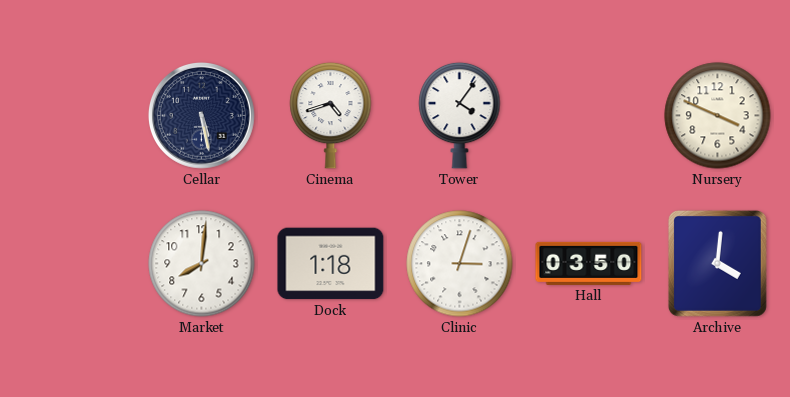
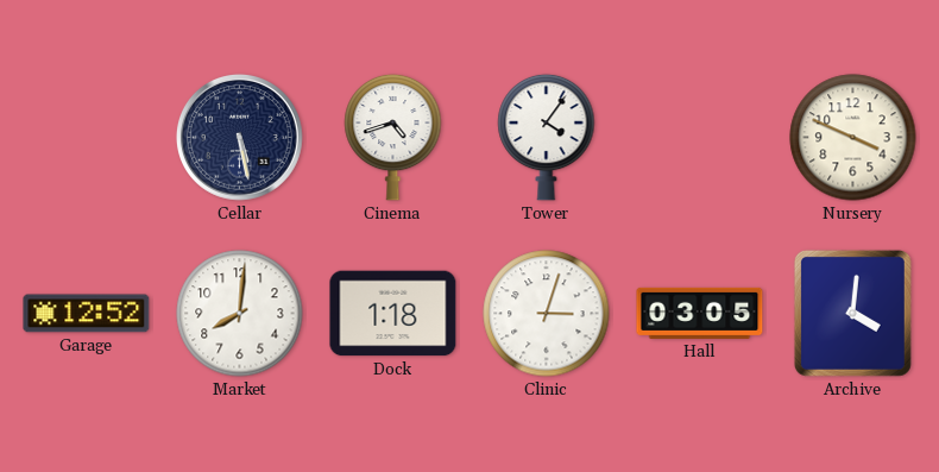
Garage: none -> 12:52 (87, 314)
Hall: 03:50 -> 03:05 (700, 313)
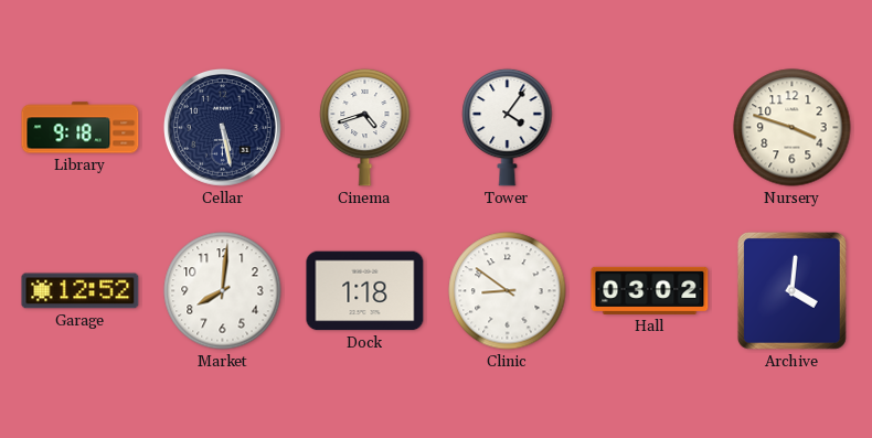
Library: none -> 9:18 (81, 128)
Nursery: 3:49 -> 3:48 (793, 128)
Clinic: 3:03 -> 8:51 (508, 291)
Hall: 03:05 -> 03:02 (650, 290)
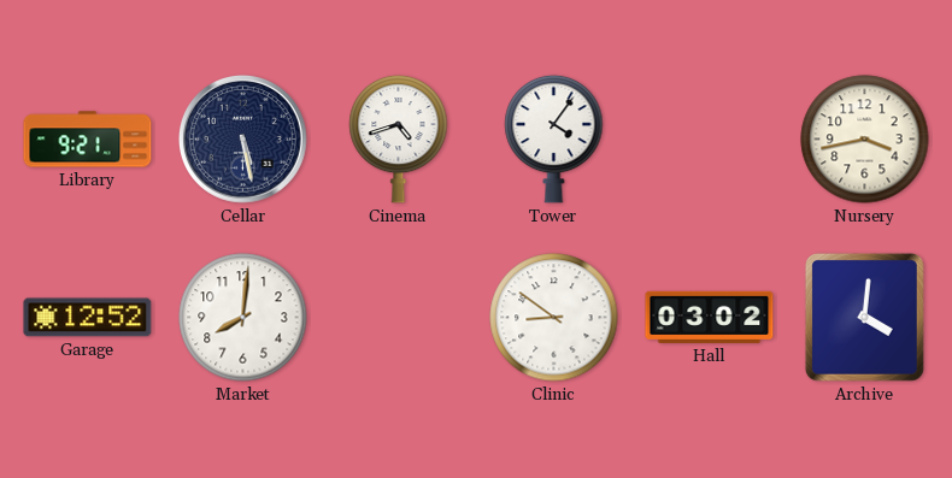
Library: 9:18 -> 9:21 (88, 140)
Nursery: 3:48 -> 3:43 (865, 140)
Dock: 1:18 -> none (365, 291)
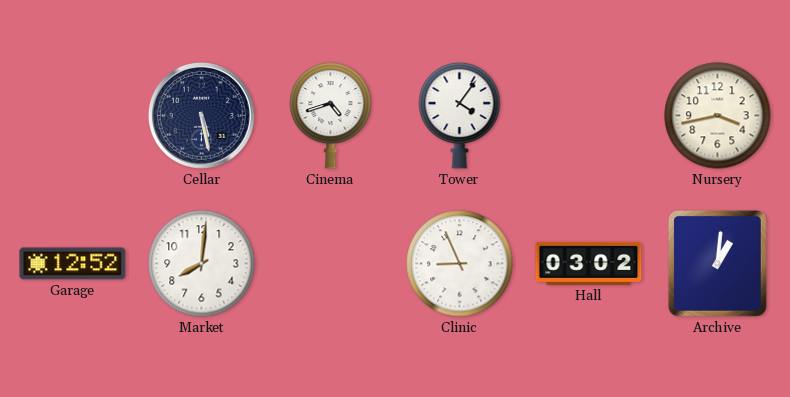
Library: 9:21 -> none (88, 140)
Clinic: 8:51 -> 8:56 (460, 264)
Archive: 4:01 -> 1:01 (717, 263)
